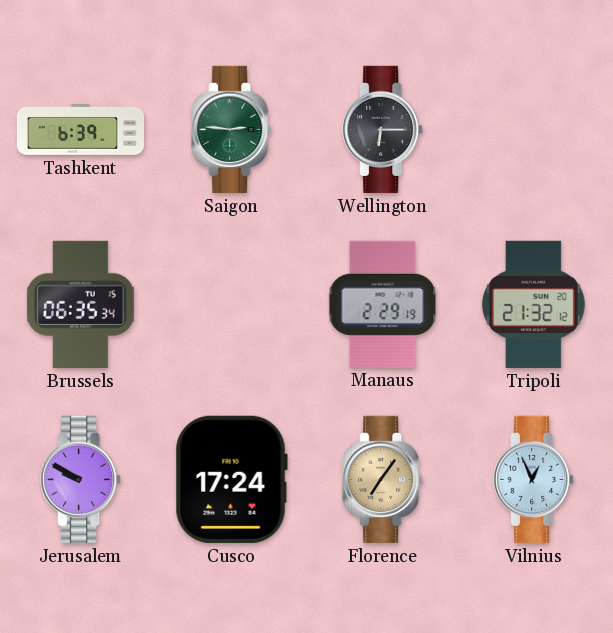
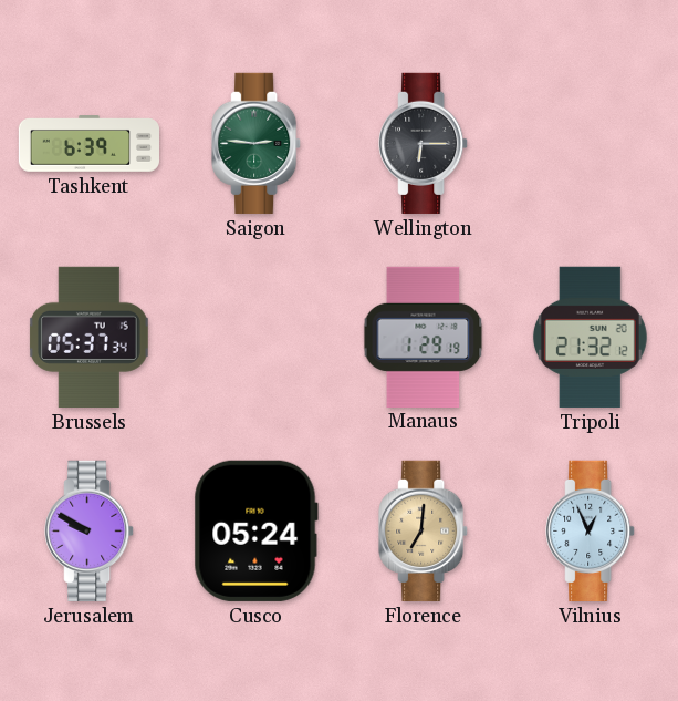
Brussels: 06:35 -> 05:37 (88, 337)
Manaus: 2:29 -> 1:29 (424, 337)
Cusco: 17:24 -> 05:24 (255, 530)
Florence: 7:06 -> 7:01 (424, 530)
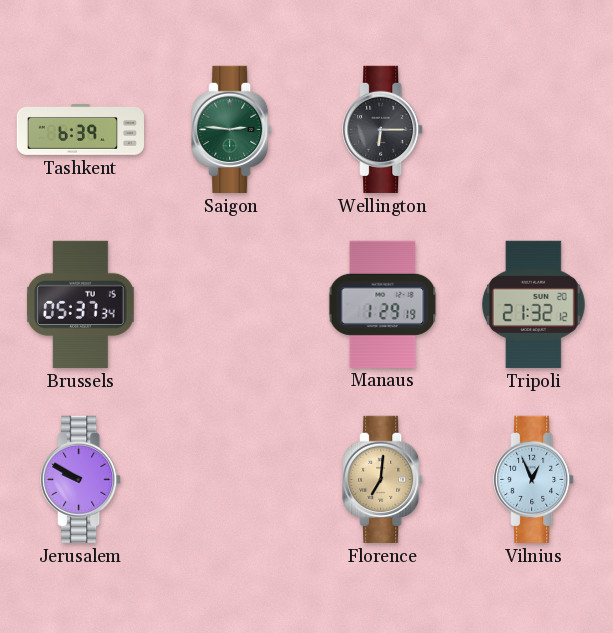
Cusco: 05:24 -> none (255, 530)
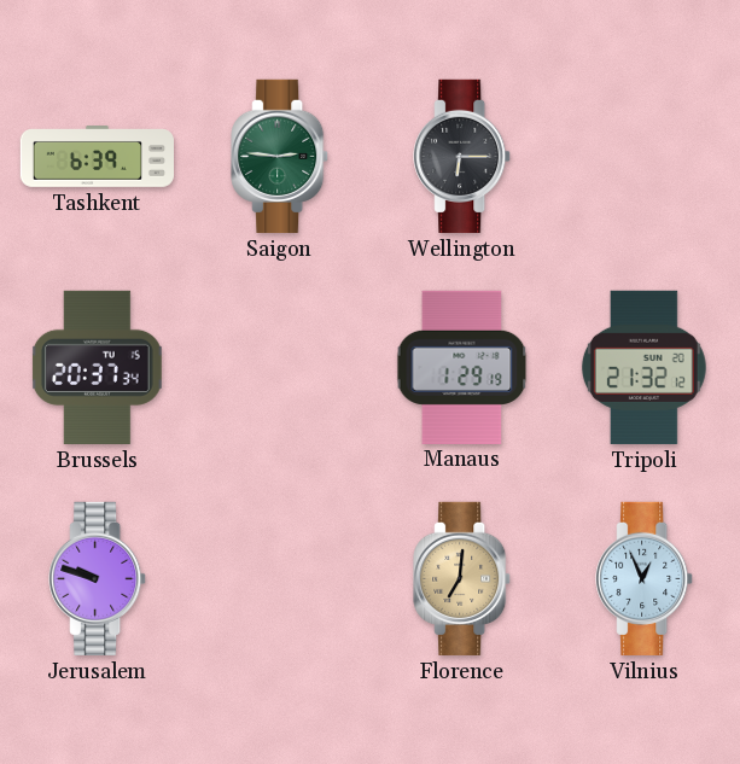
Brussels: 05:37 -> 20:37 (97, 367)
Jerusalem: 9:50 -> 9:48 (98, 578)
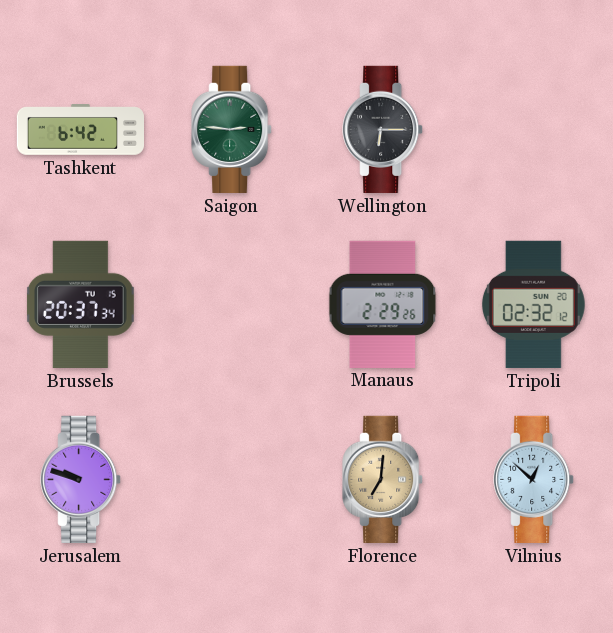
Tashkent: 6:39 -> 6:42 (80, 130)
Manaus: 1:29 -> 2:29 (383, 304)
Tripoli: 21:32 -> 02:32 (533, 304)
Vilnius: 12:56 -> 12:52 (534, 479)
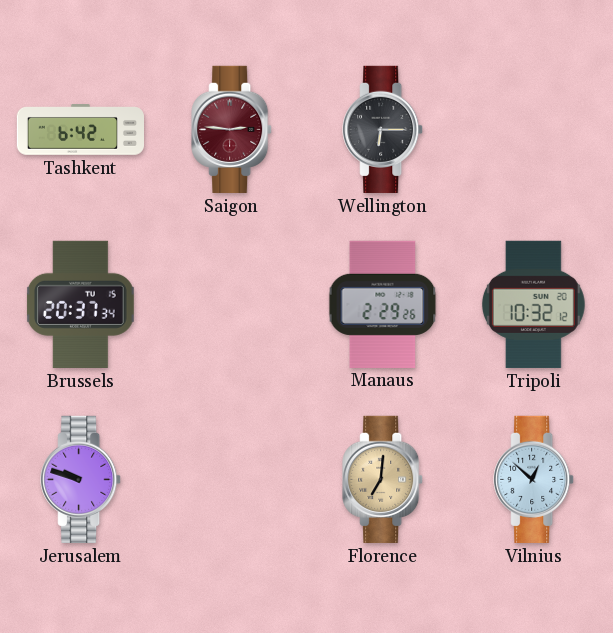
Saigon dial: green -> burgundy (232, 129)
Tripoli: 02:32 -> 10:32 (533, 304)
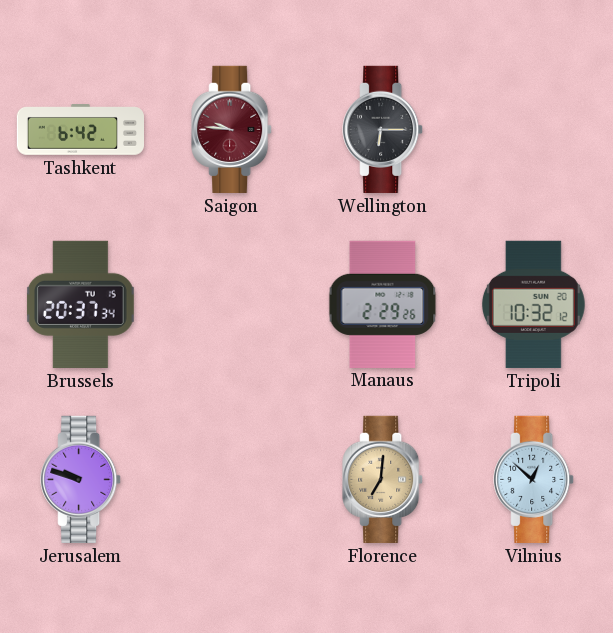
Saigon: 2:46 -> 9:46 (232, 129)
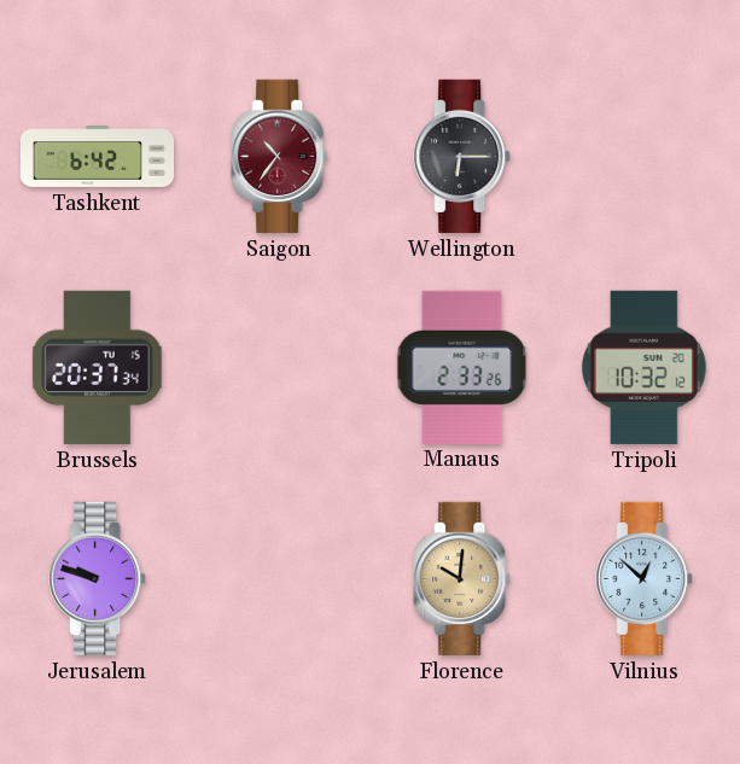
Saigon: 9:46 -> 10:36 (280, 156)
Manaus: 2:29 -> 2:33 (462, 367)
Florence: 7:01 -> 10:01 (462, 578)
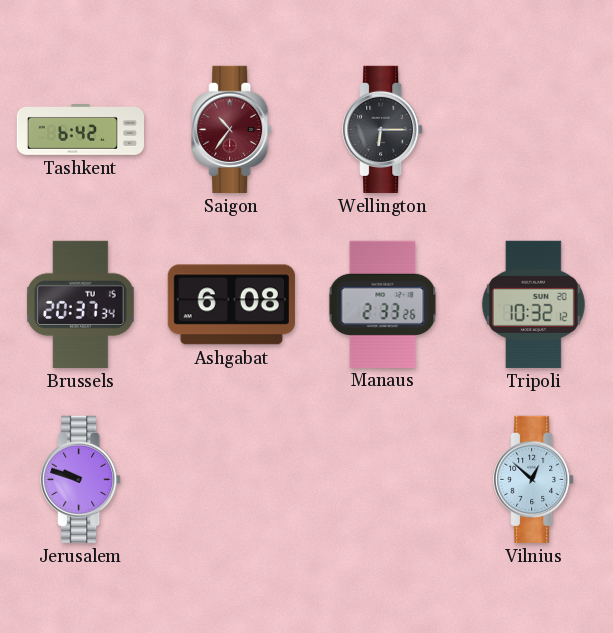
Ashgabat: none -> 6:08 (231, 305)
Florence: 10:01 -> none (462, 578)
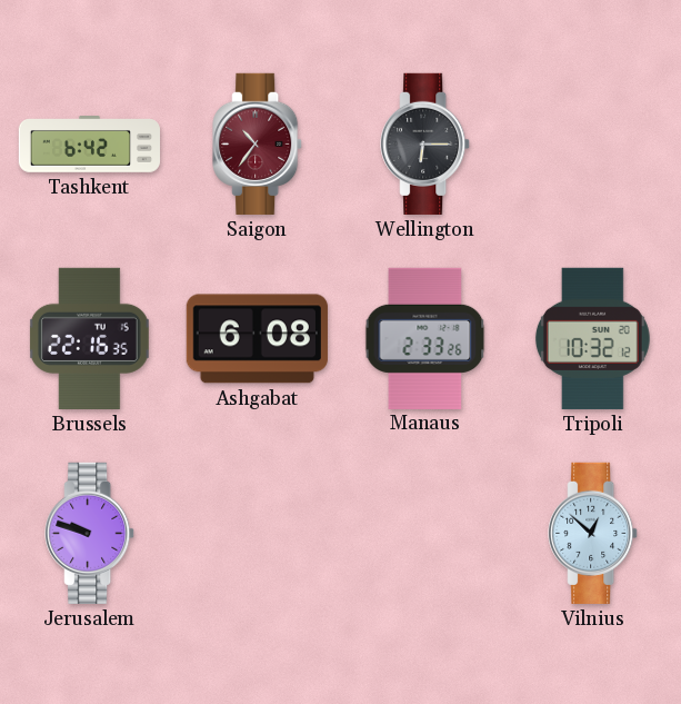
Brussels: 20:37 -> 22:16 (89, 338)
